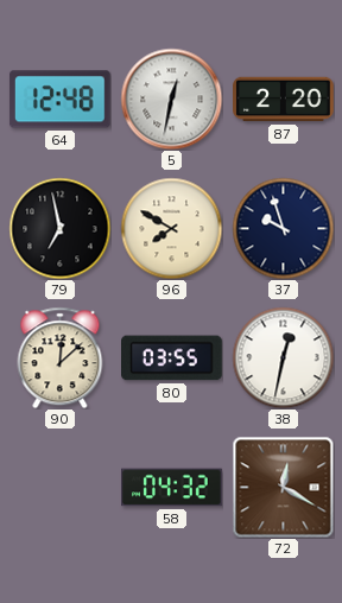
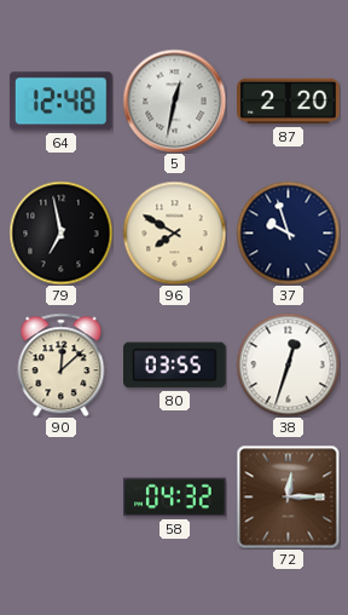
38: 12:32 -> 12:33 (288, 364)
72: 12:20 -> 12:15 (288, 496)
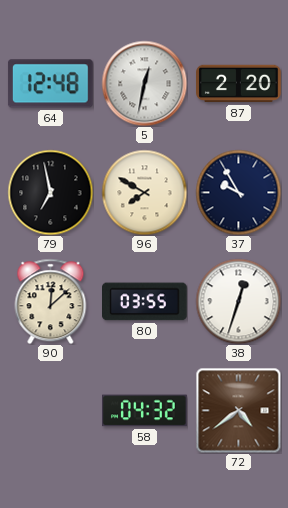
37: 9:57 -> 9:55 (238, 192)
72: 12:15 -> 4:39 (238, 410)
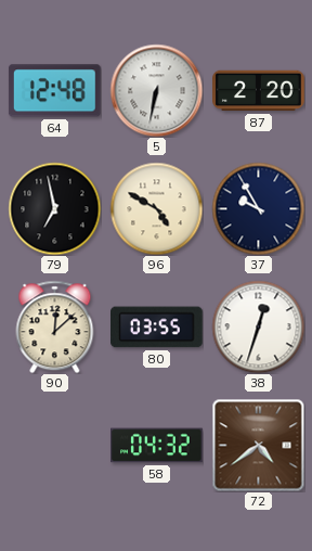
5: 12:32 -> 6:32 (156, 90)
96: 7:50 -> 4:50 (156, 208)
